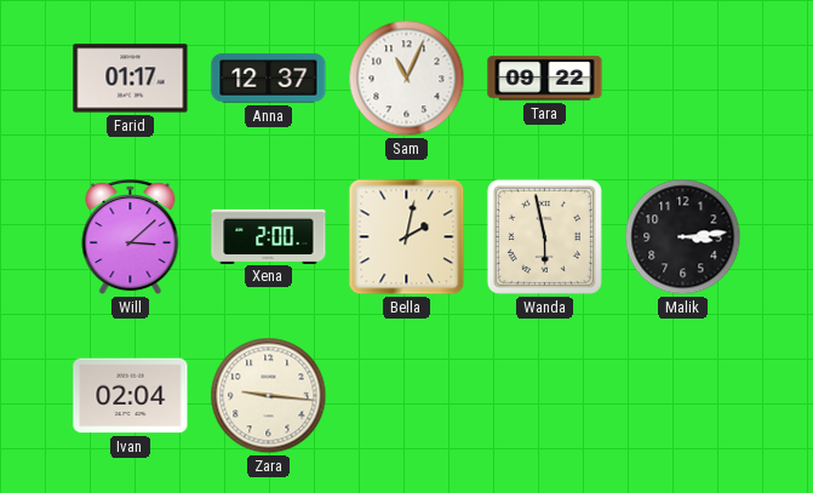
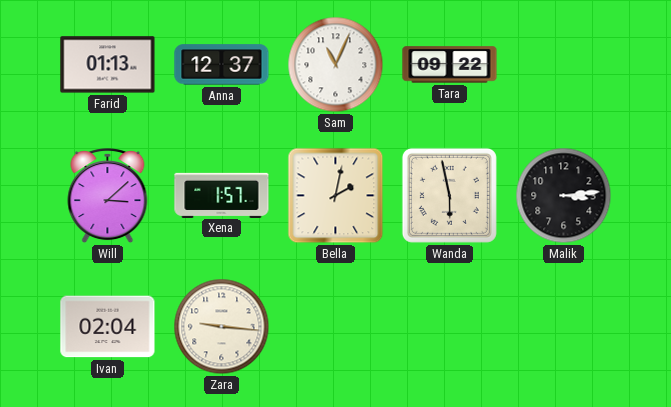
Farid: 01:17 -> 01:13 (108, 65)
Xena: 2:00 -> 1:57 (222, 195)
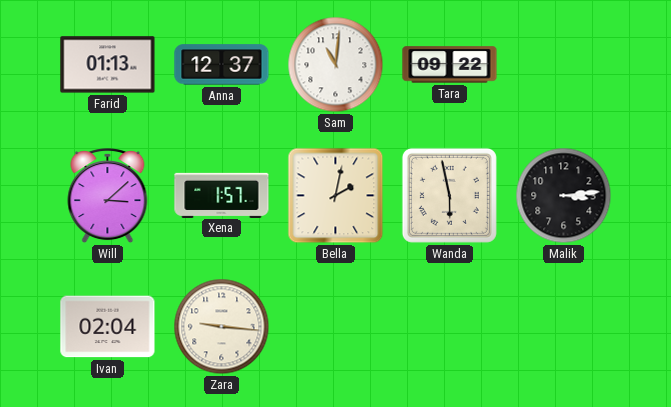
Sam: 11:04 -> 11:01 (336, 65)
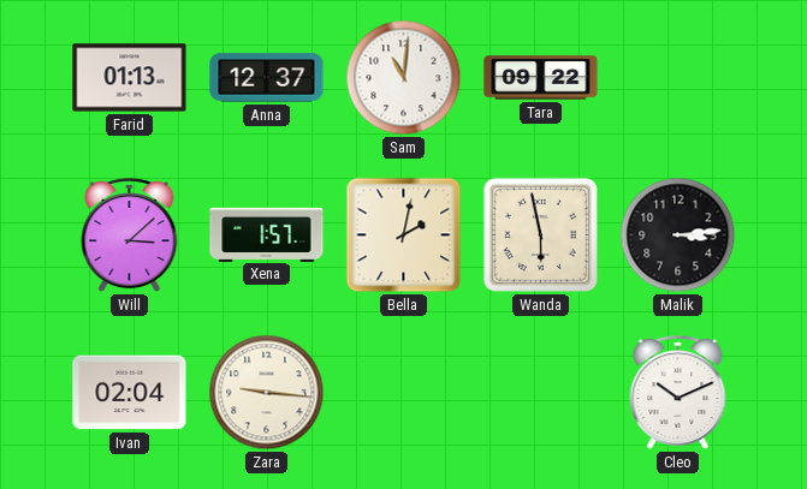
Cleo: none -> 10:11 (678, 393)
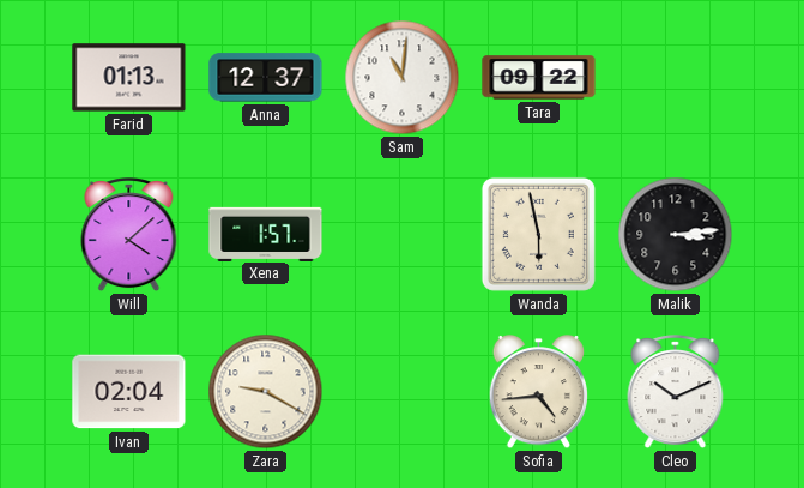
Will: 3:08 -> 4:08 (129, 235)
Bella: 2:02 -> none (404, 235)
Zara: 9:16 -> 9:20 (266, 392)
Sofia: none -> 4:44 (538, 393)
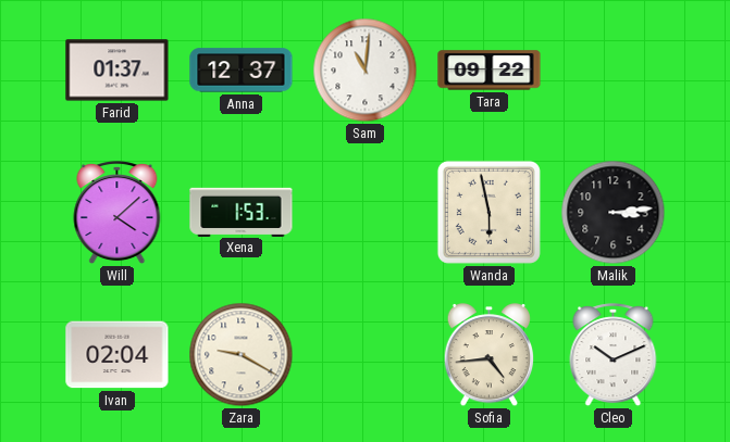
Farid: 01:13 -> 01:37 (117, 71)
Xena: 1:57 -> 1:53 (242, 212)
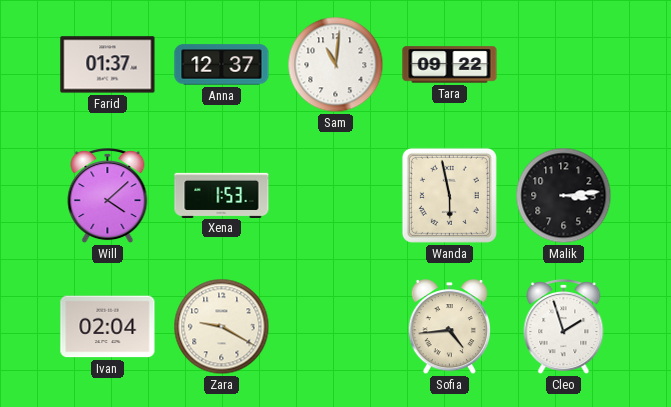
Cleo: 10:11 -> 1:57 (564, 327)
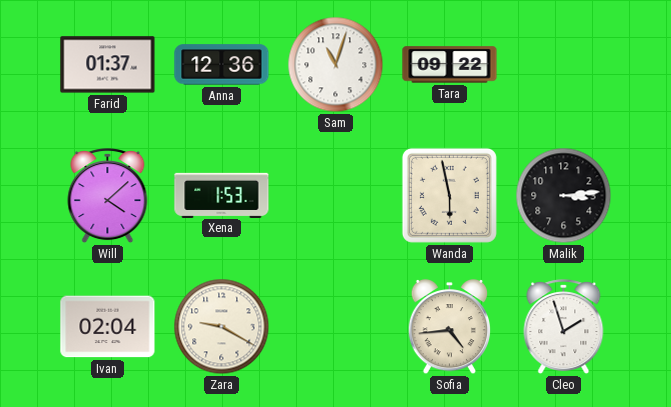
Anna: 12:37 -> 12:36 (222, 65)
Sam: 11:01 -> 11:03 (336, 65)
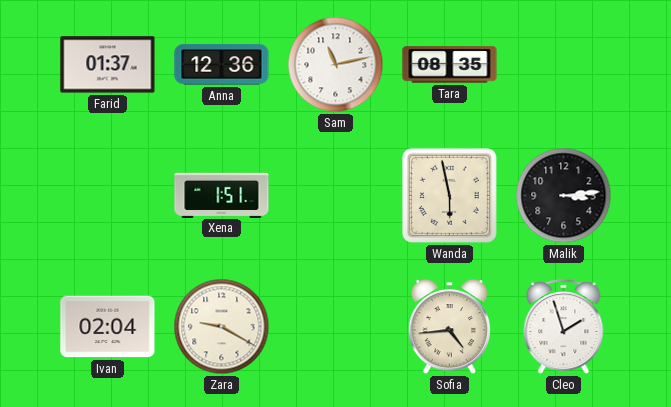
Sam: 11:03 -> 11:13 (336, 65)
Tara: 09:22 -> 08:35 (450, 65)
Will: 4:08 -> none (108, 196)
Xena: 1:53 -> 1:51 (222, 195)
